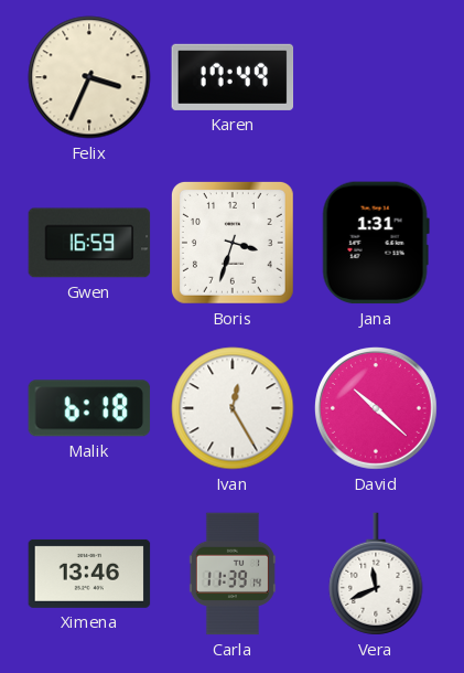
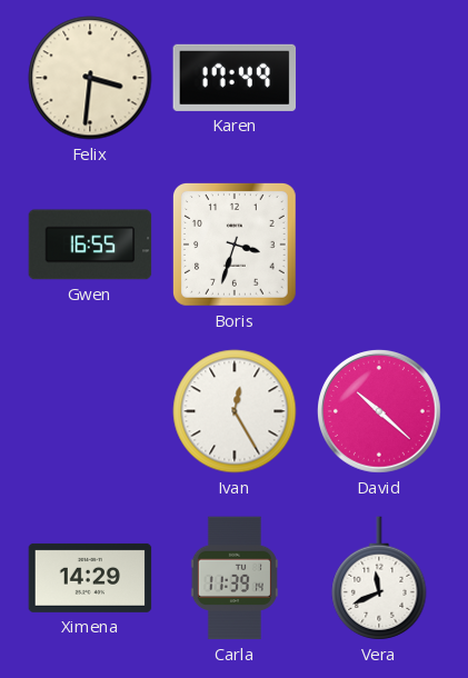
Felix: 3:34 -> 3:31 (90, 78)
Gwen: 16:59 -> 16:55 (90, 245)
Jana: 1:31 -> none (376, 243)
Malik: 6:18 -> none (89, 408)
Ximena: 13:46 -> 14:29 (90, 578)
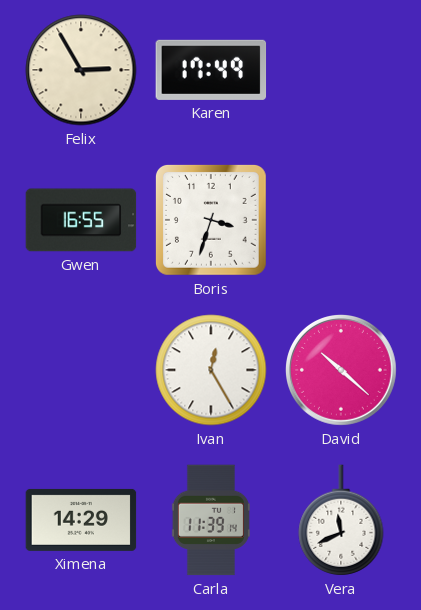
Felix: 3:31 -> 2:55 (81, 70)
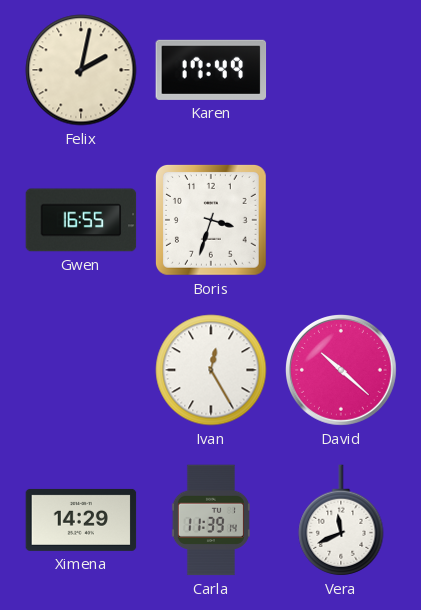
Felix: 2:55 -> 2:02 (81, 70)
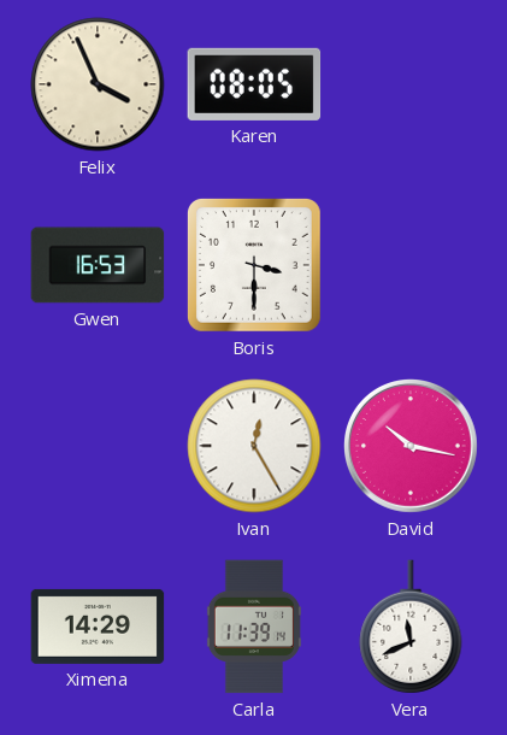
Felix: 2:02 -> 3:56 (98, 84)
Karen: 17:49 -> 08:05 (254, 84)
Gwen: 16:55 -> 16:53 (98, 265)
Boris: 3:33 -> 3:30 (254, 265)
David: 10:22 -> 10:17 (412, 447)
